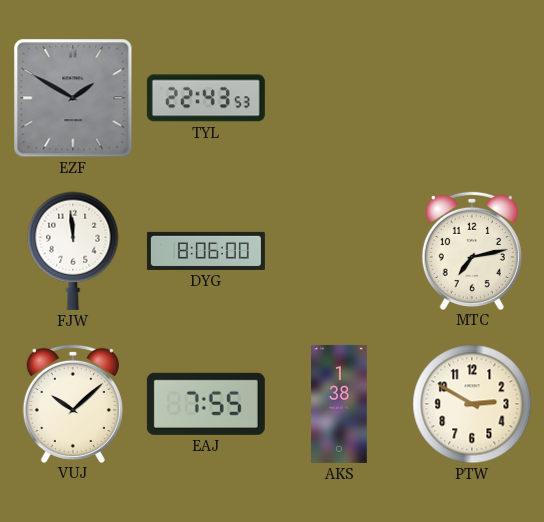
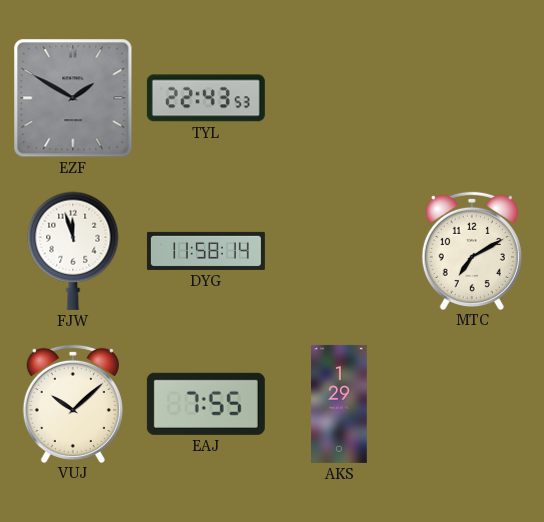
FJW: 11:59 -> 11:57 (73, 251)
DYG: 8:06 -> 11:58 (206, 251)
MTC: 7:13 -> 7:10 (472, 250)
AKS: 1:38 -> 1:29 (340, 404)
PTW: 2:50 -> none (472, 404)
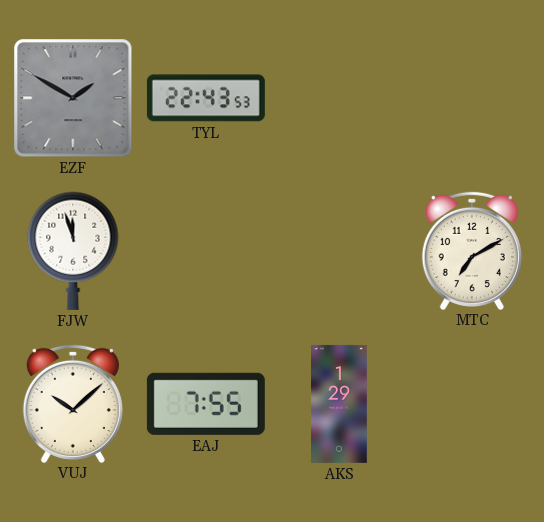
DYG: 11:58 -> none (206, 251)
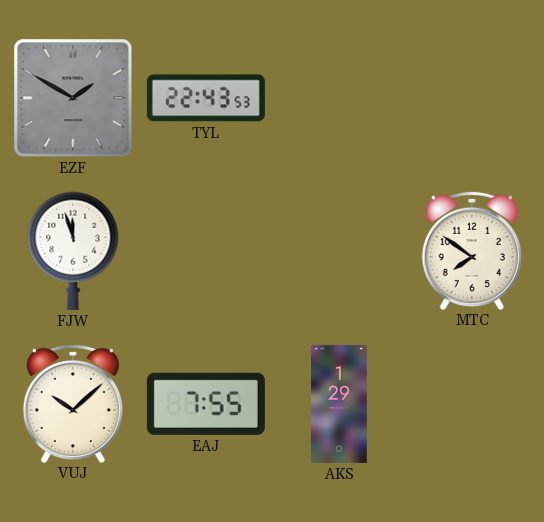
MTC: 7:10 -> 7:51 (472, 250)
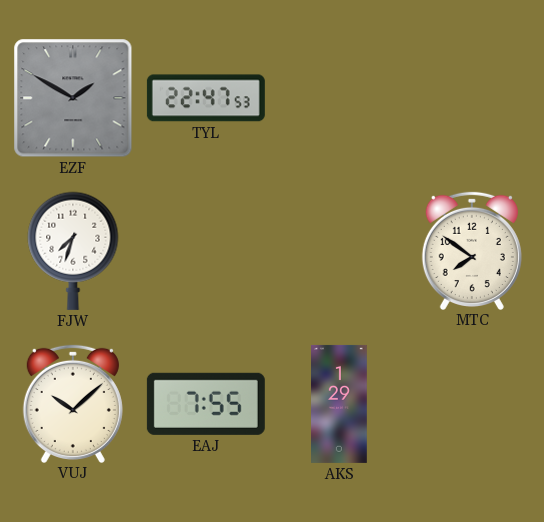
TYL: 22:43 -> 22:47 (206, 98)
FJW: 11:57 -> 7:33 (73, 251)
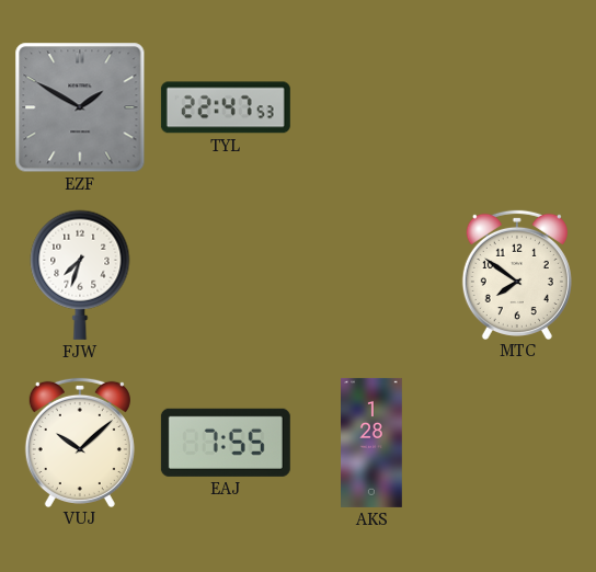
AKS: 1:29 -> 1:28 (373, 443)
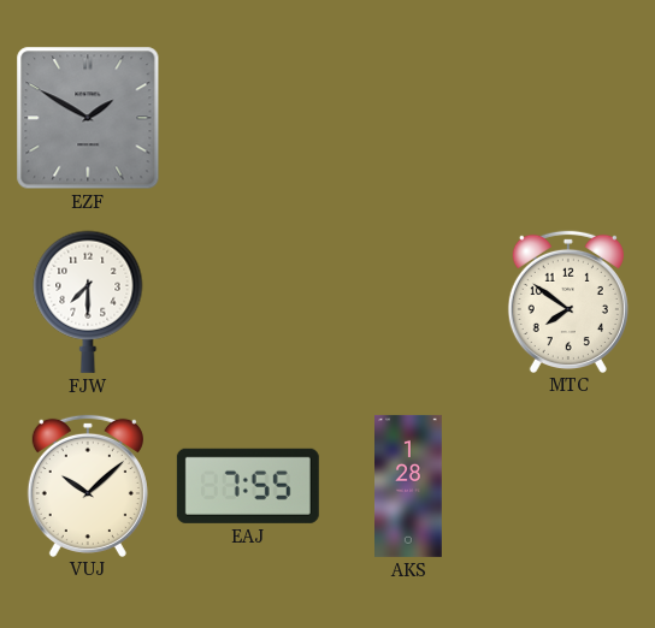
TYL: 22:47 -> none (226, 107)
FJW: 7:33 -> 7:30 (88, 302)
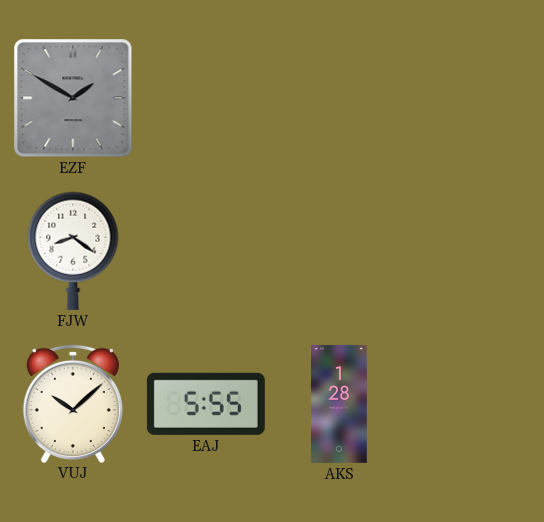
FJW: 7:30 -> 8:21 (73, 251)
MTC: 7:51 -> none (568, 301)
EAJ: 7:55 -> 5:55 (206, 404)
